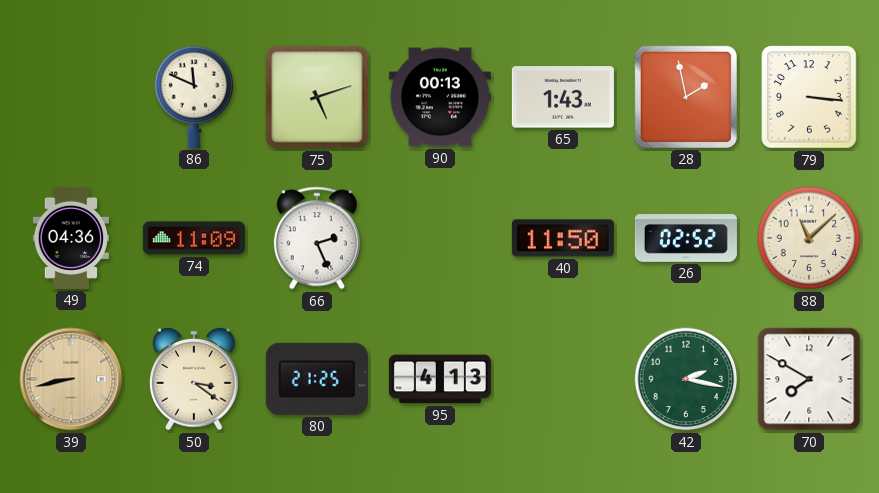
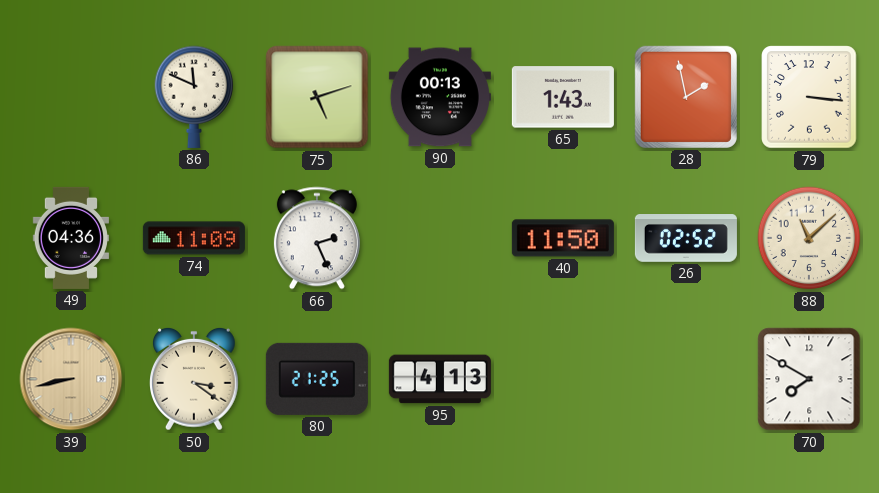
42: 2:17 -> none (686, 379)
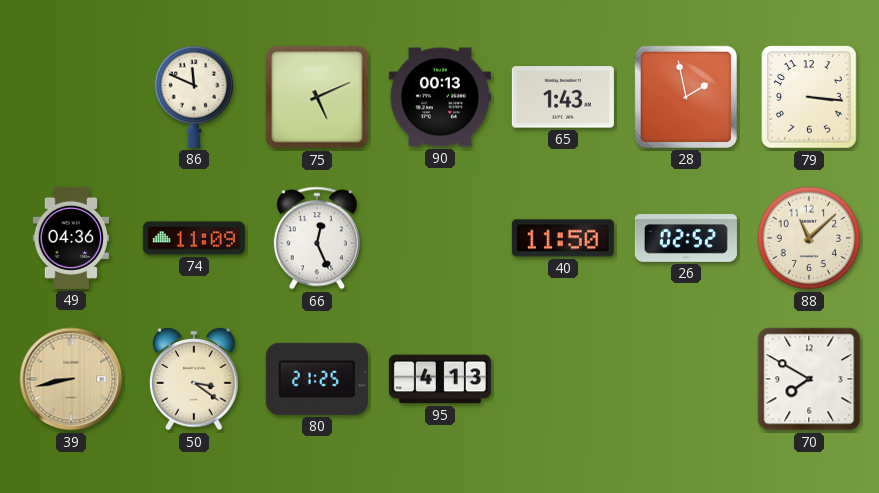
75: 5:12 -> 5:11 (317, 97)
66: 2:26 -> 12:26 (317, 238)
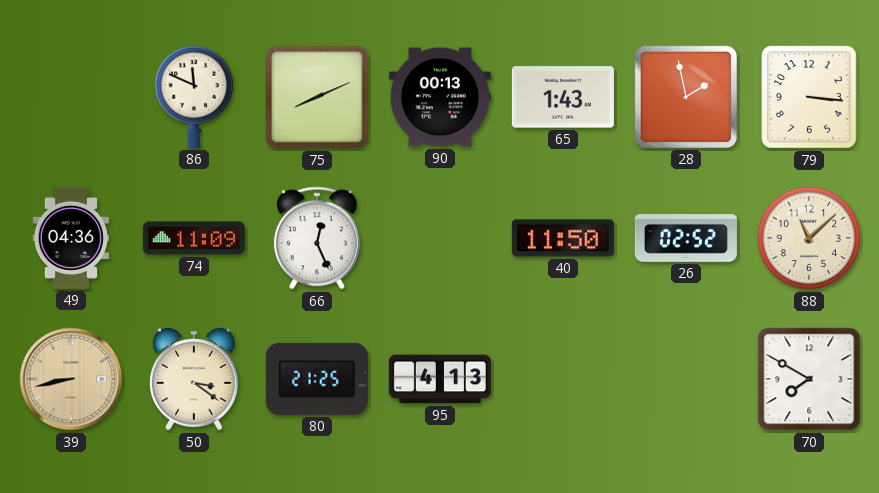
75: 5:11 -> 8:11 (317, 97)
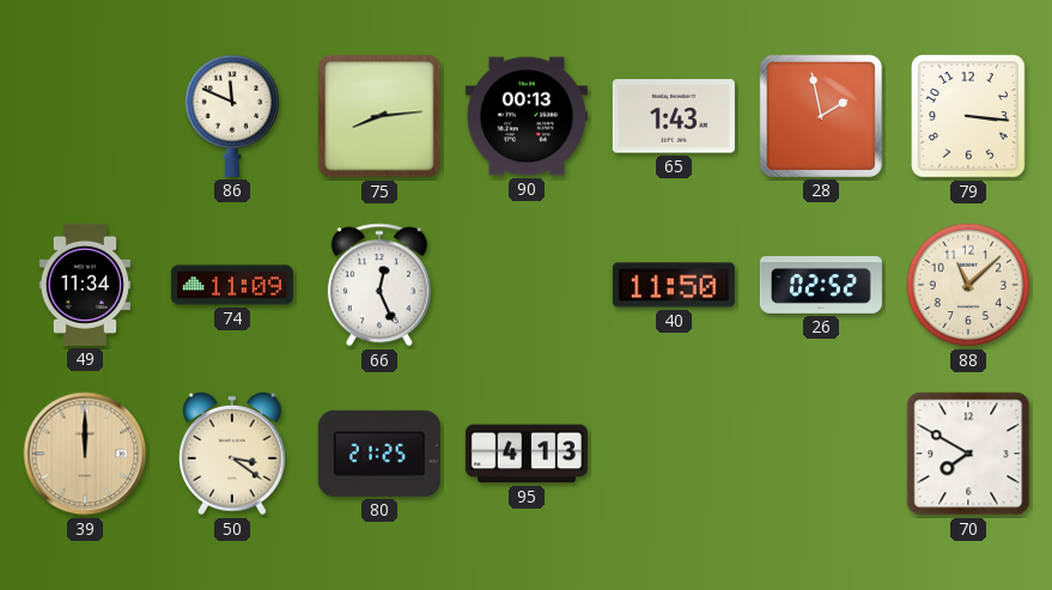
75: 8:11 -> 8:14 (379, 116)
49: 04:36 -> 11:34 (84, 285)
39: 8:43 -> 12:00 (85, 454)
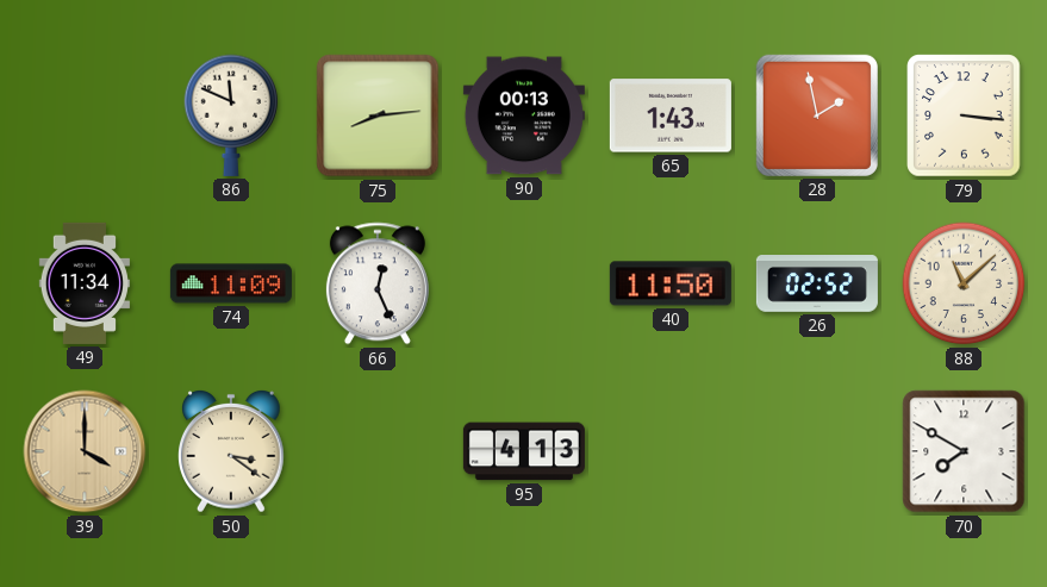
39: 12:00 -> 4:00 (85, 451)
80: 21:25 -> none (379, 454)
